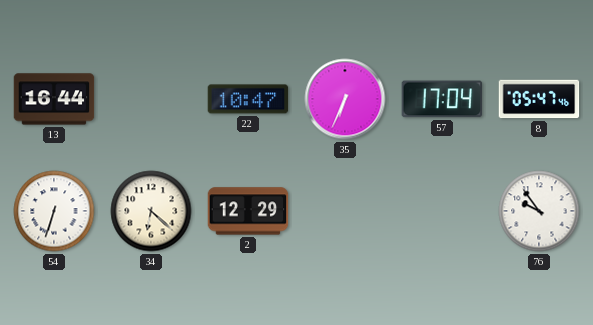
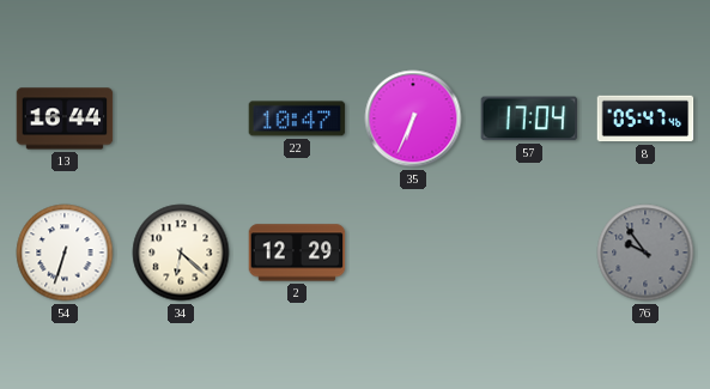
76 dial: white -> grey (645, 253)
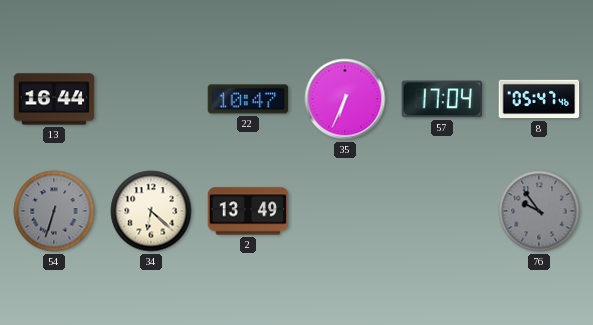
54 dial: white -> grey (54, 211)
2: 12:29 -> 13:49 (248, 211)
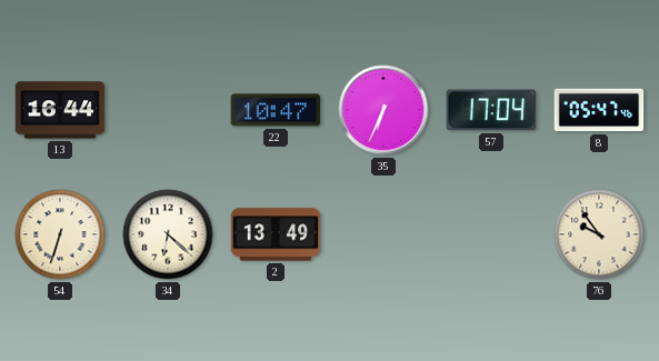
54 dial: grey -> cream (60, 234)
76 dial: grey -> cream (599, 234)
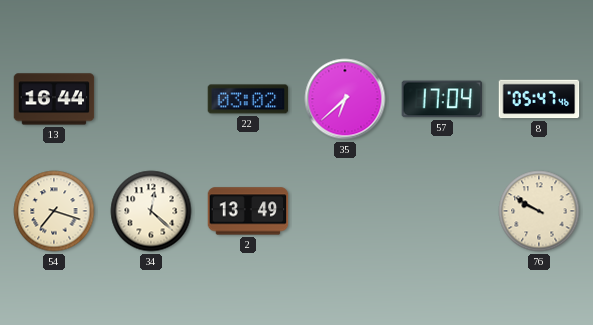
22: 10:47 -> 03:02 (248, 99)
35: 6:34 -> 6:38 (345, 99)
54: 6:33 -> 7:18 (54, 211)
34: 6:22 -> 12:22 (151, 211)
76: 9:54 -> 9:50 (539, 211)
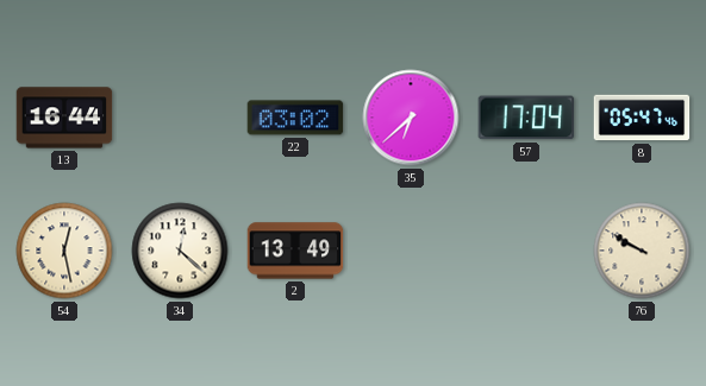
54: 7:18 -> 12:28 (64, 251)
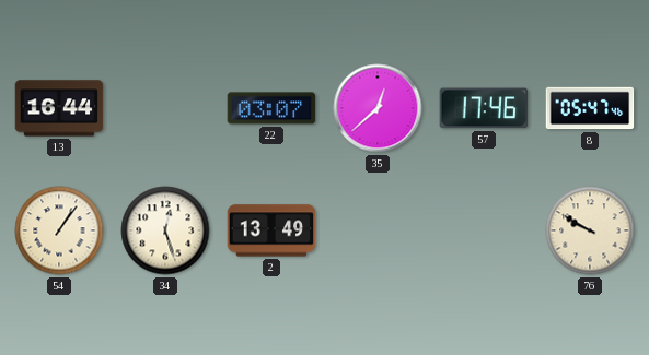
22: 03:02 -> 03:07 (271, 108)
35: 6:38 -> 12:38 (378, 108)
57: 17:04 -> 17:46 (484, 108)
54: 12:28 -> 1:06 (59, 230)
34: 12:22 -> 12:27 (165, 230)
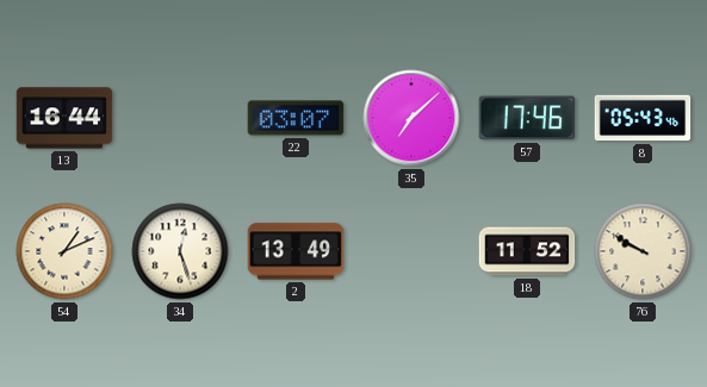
35: 12:38 -> 7:08 (411, 118)
8: 05:47 -> 05:43 (643, 118)
54: 1:06 -> 1:11 (64, 251)
18: none -> 11:52 (527, 251)
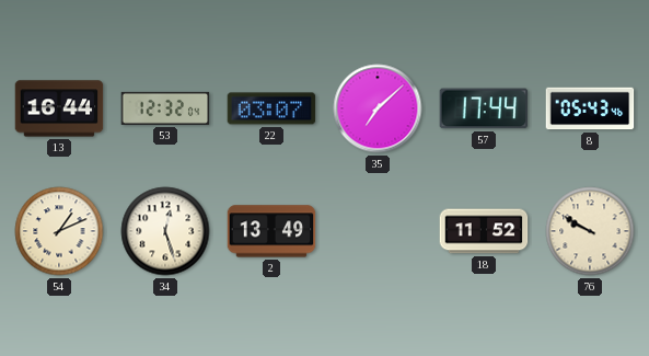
53: none -> 12:32 (165, 108)
57: 17:46 -> 17:44 (484, 108)
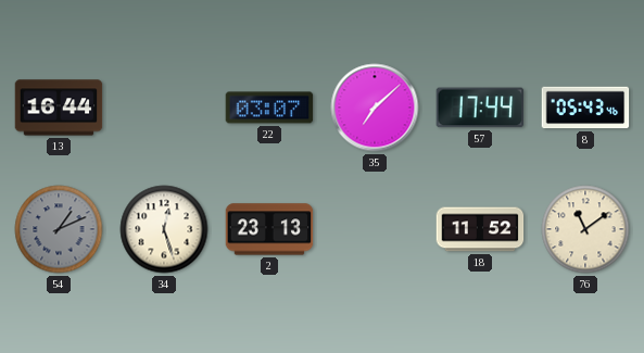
53: 12:32 -> none (165, 108)
54 dial: cream -> grey (59, 229)
2: 13:49 -> 23:13 (269, 229)
76: 9:50 -> 11:09 (585, 229)
